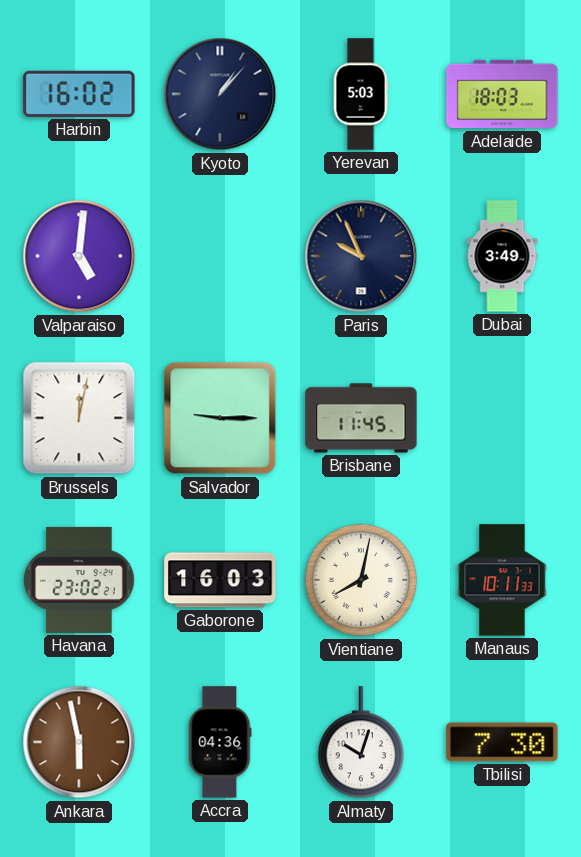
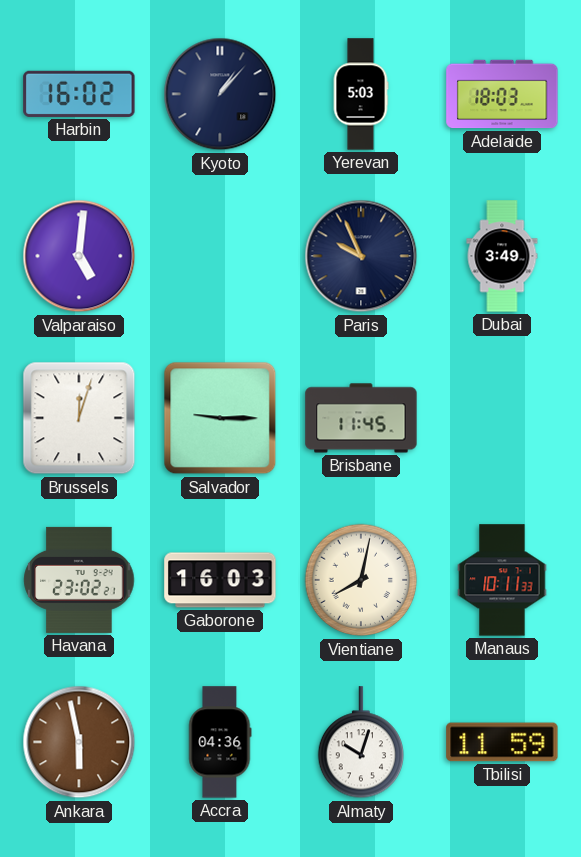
Brussels: 12:02 -> 12:03 (79, 418)
Tbilisi: 7:30 -> 11:59 (502, 742)
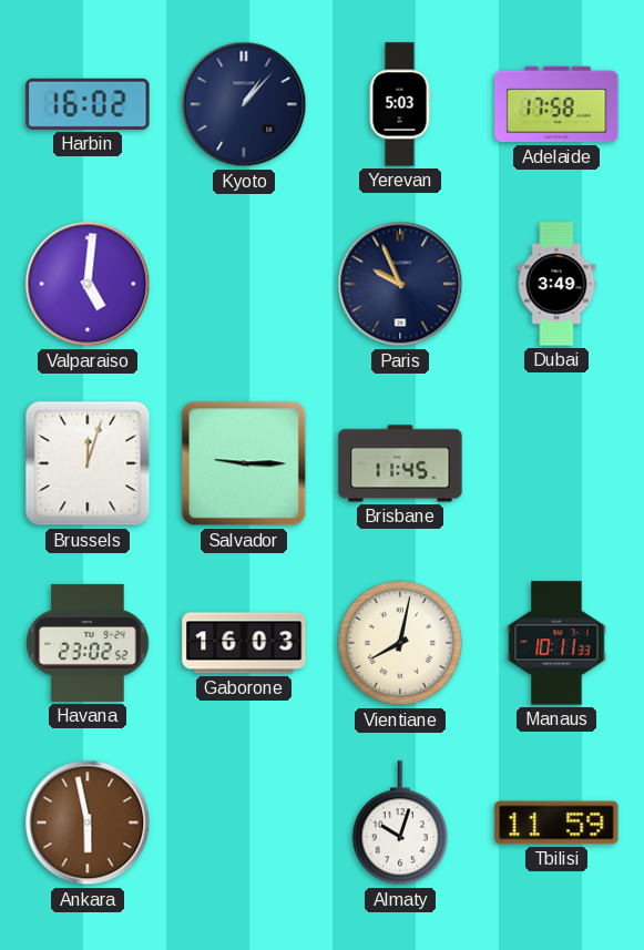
Adelaide: 18:03 -> 17:58 (556, 104)
Havana: 23:02:21 -> 23:02:52 (88, 643)
Accra: 04:36 -> none (220, 742)
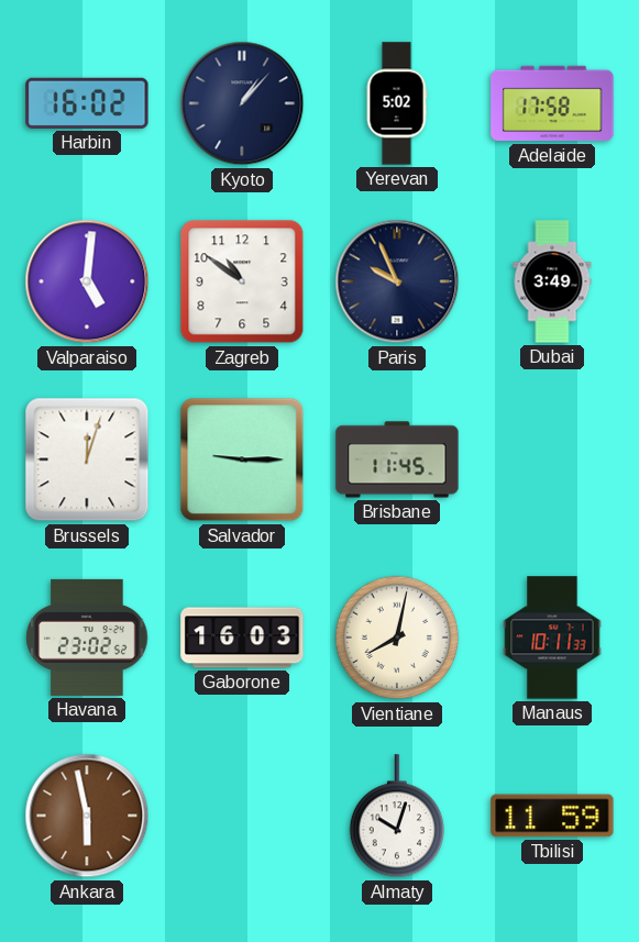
Yerevan: 5:03 -> 5:02 (397, 103)
Zagreb: none -> 10:51 (242, 281)
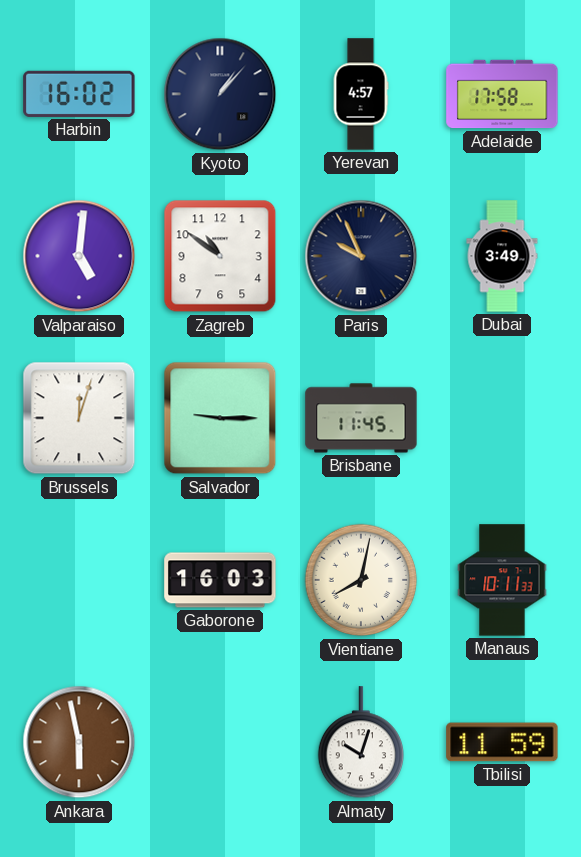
Yerevan: 5:02 -> 4:57 (361, 94)
Havana: 23:02 -> none (87, 638)
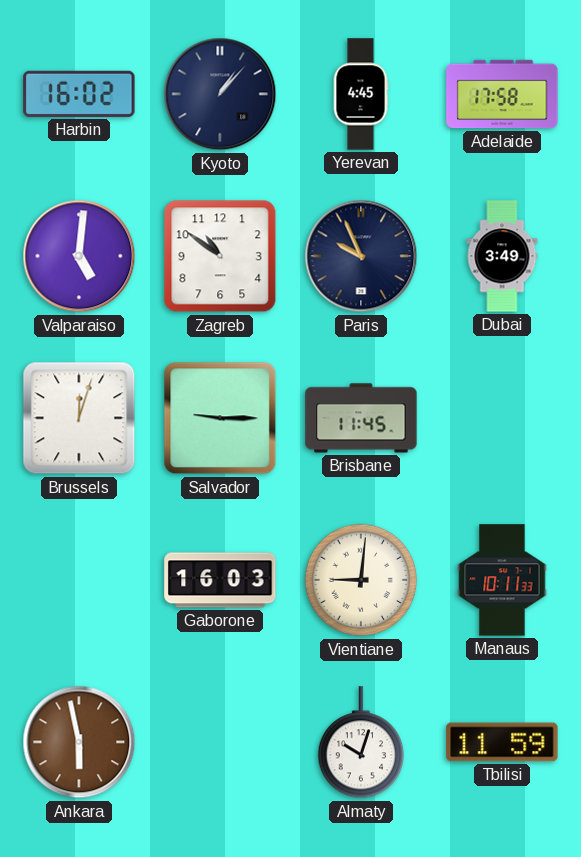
Yerevan: 4:57 -> 4:45 (361, 94)
Vientiane: 8:02 -> 9:01 (361, 580)
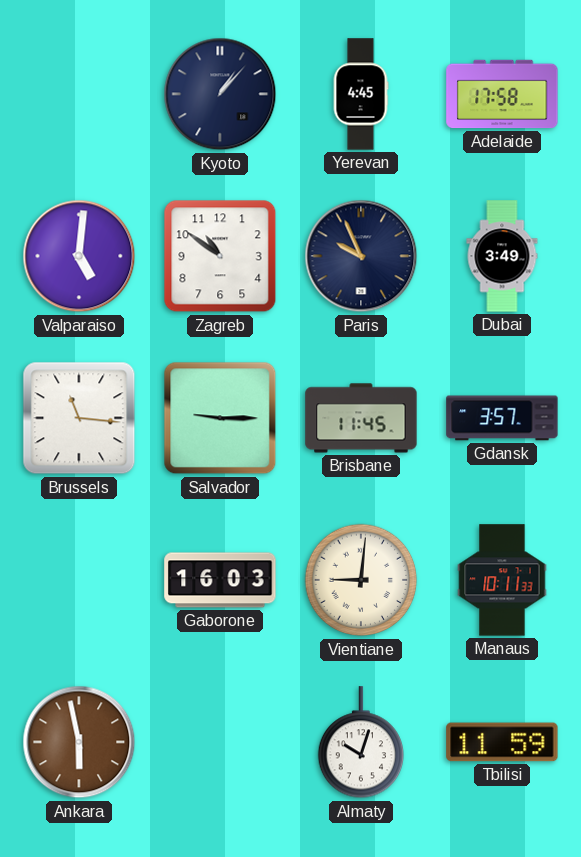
Harbin: 16:02 -> none (79, 94)
Brussels: 12:03 -> 11:16 (79, 418)
Gdansk: none -> 3:57 (502, 418)
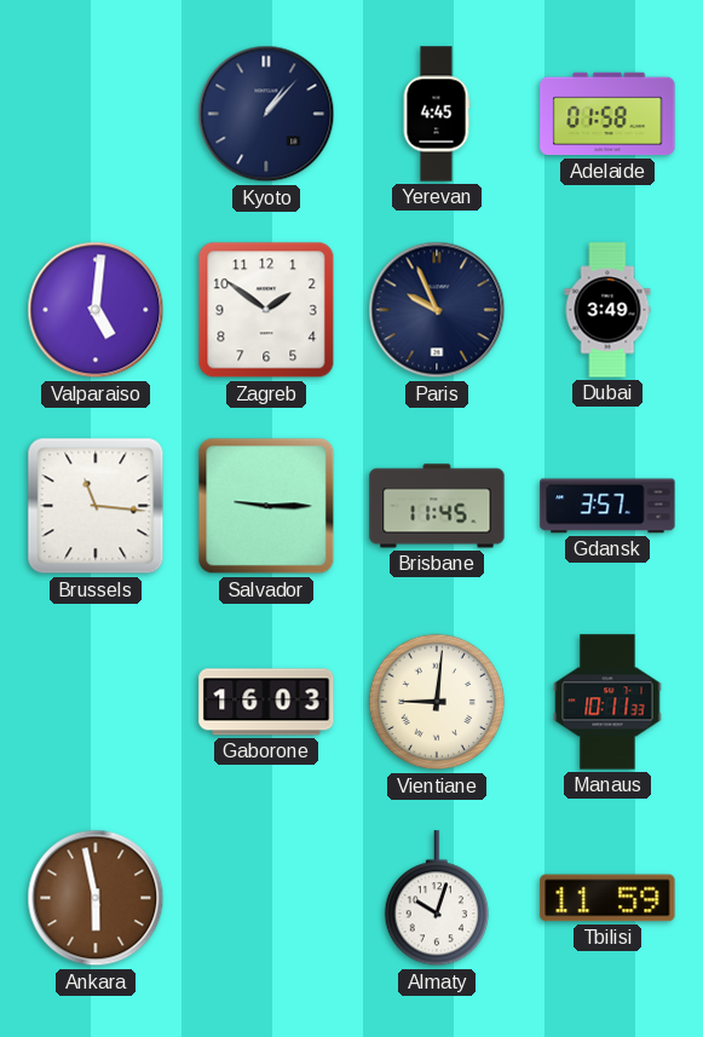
Adelaide: 17:58 -> 01:58 (607, 114)
Zagreb: 10:51 -> 1:51 (266, 310)
